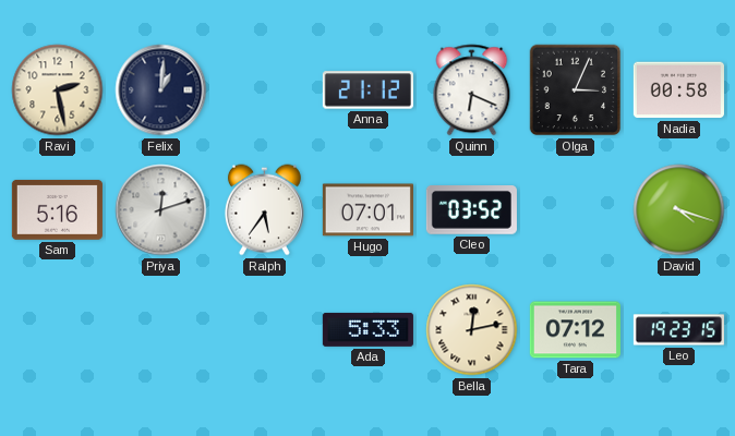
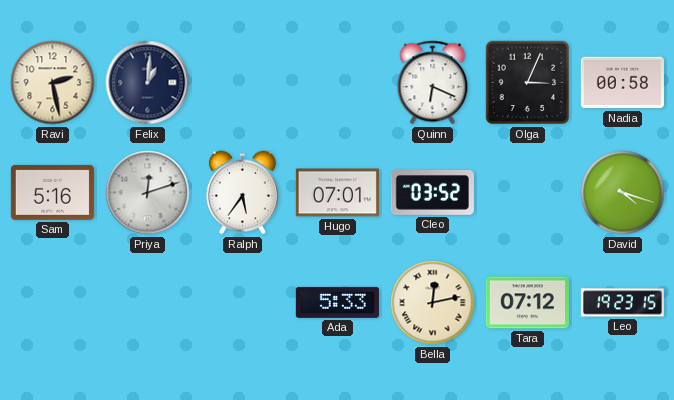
Anna: 21:12 -> none (367, 90)
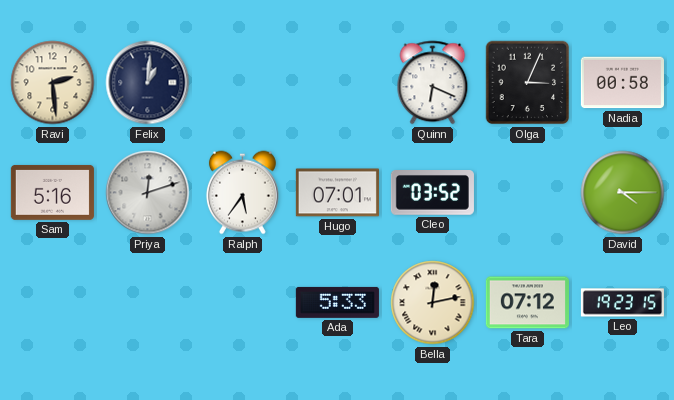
Ravi: 2:28 -> 2:29 (53, 83)
David: 4:18 -> 4:15 (623, 193)
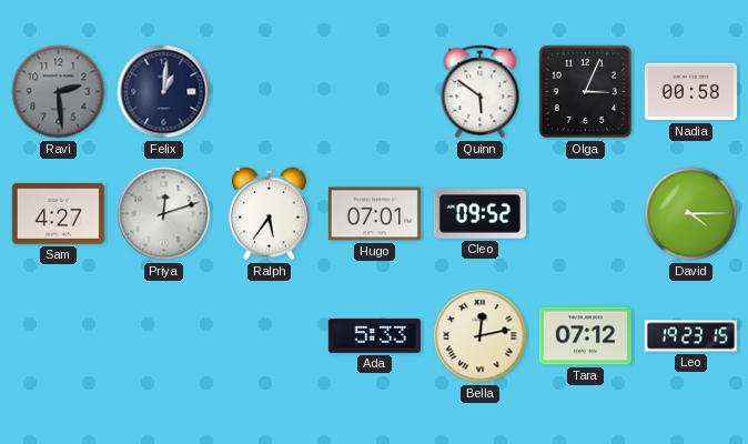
Ravi dial: cream -> grey (59, 92)
Quinn: 6:19 -> 5:51 (481, 92)
Sam: 5:16 -> 4:27 (58, 213)
Cleo: 03:52 -> 09:52 (479, 214)
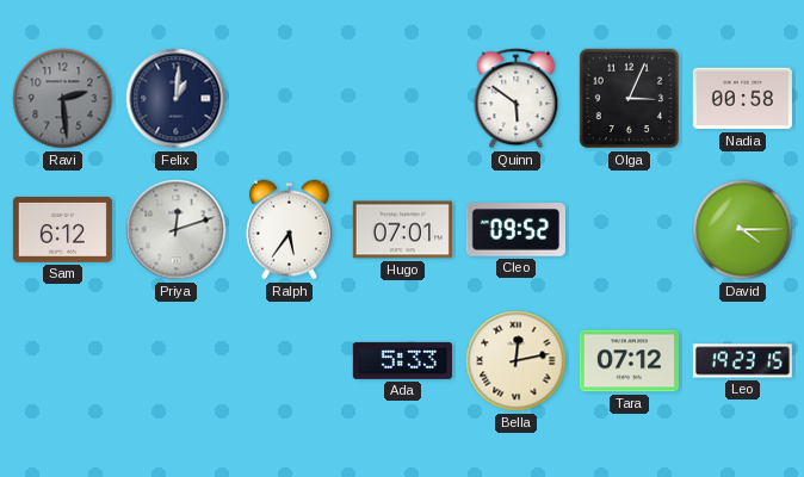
Sam: 4:27 -> 6:12 (62, 229)
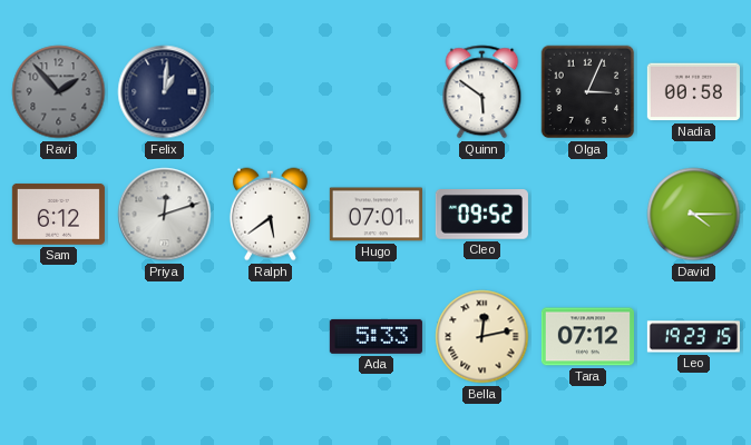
Ravi: 2:29 -> 1:53 (59, 92)
Ralph: 5:36 -> 5:39 (270, 215)
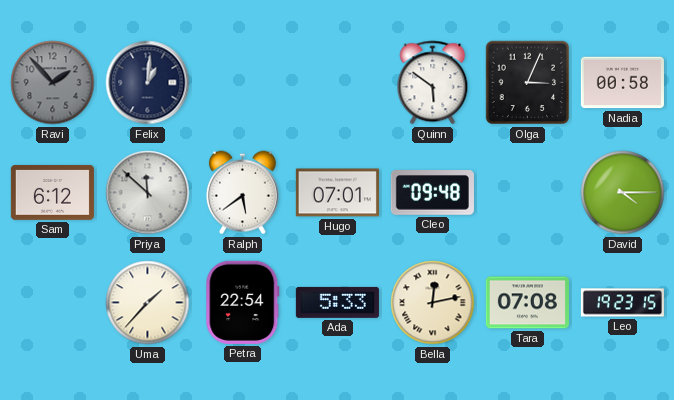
Priya: 12:12 -> 11:52 (148, 193)
Cleo: 09:52 -> 09:48 (432, 193)
Uma: none -> 1:37 (148, 303)
Petra: none -> 22:54 (243, 302)
Tara: 07:12 -> 07:08 (527, 303)
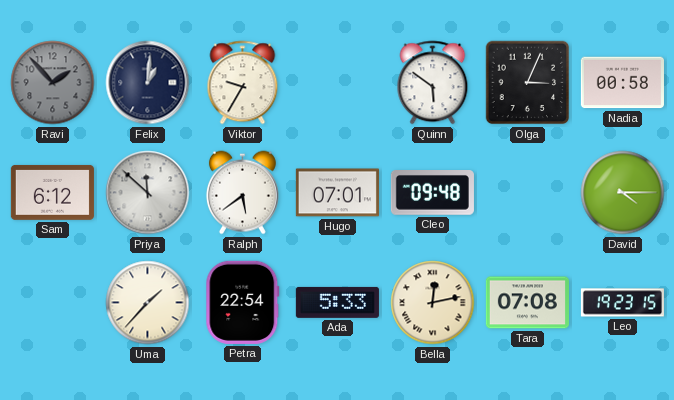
Viktor: none -> 9:35 (243, 83)
